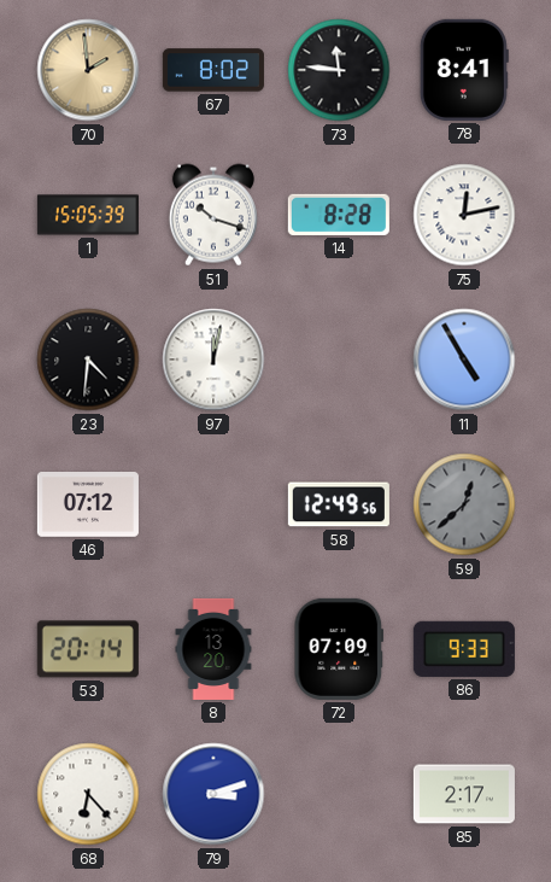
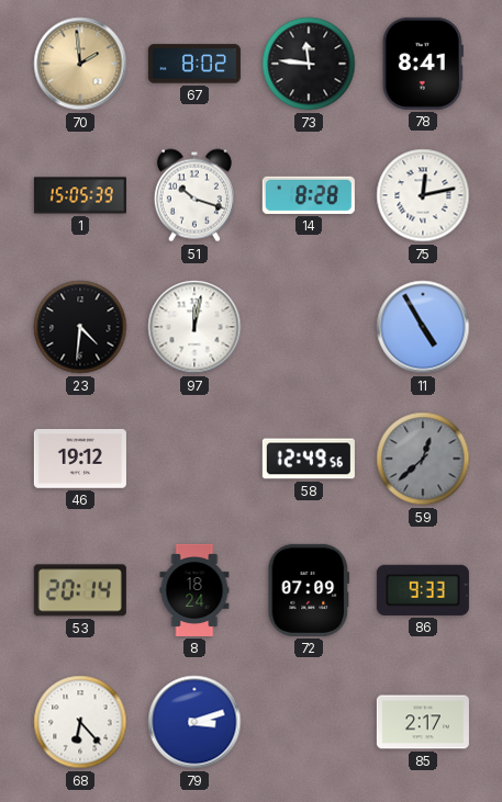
46: 07:12 -> 19:12 (80, 460)
8: 13:20 -> 18:24 (194, 590)
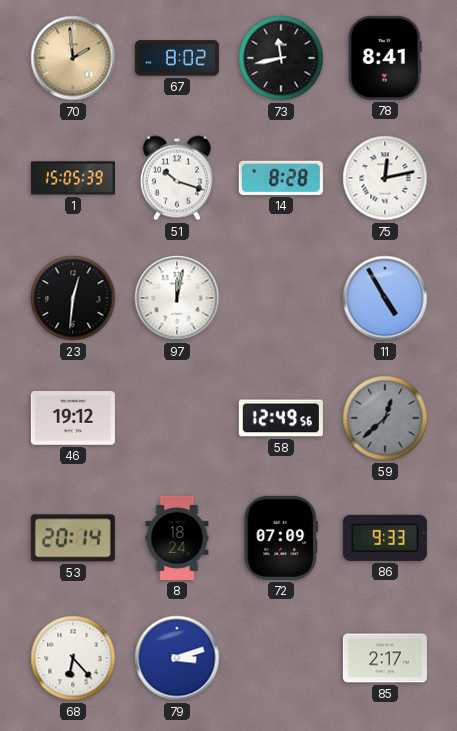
73: 11:46 -> 11:43 (281, 58)
23: 4:31 -> 12:31 (73, 298)
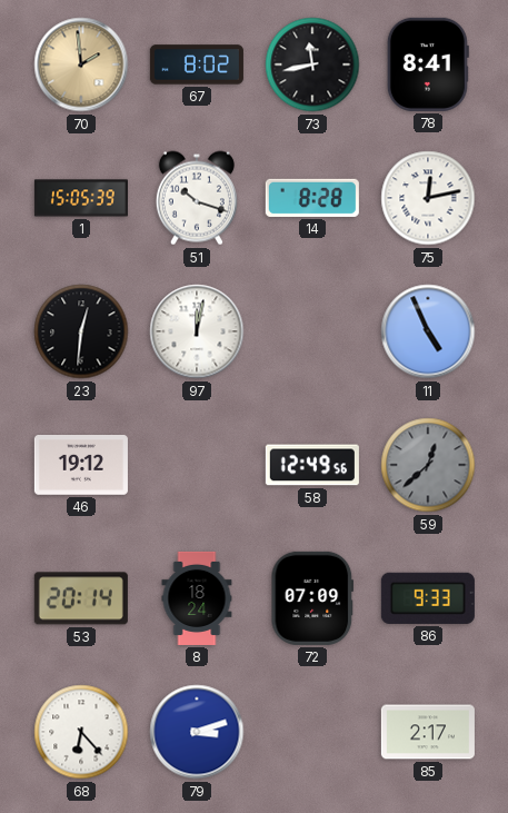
11: 4:55 -> 4:56 (428, 331)
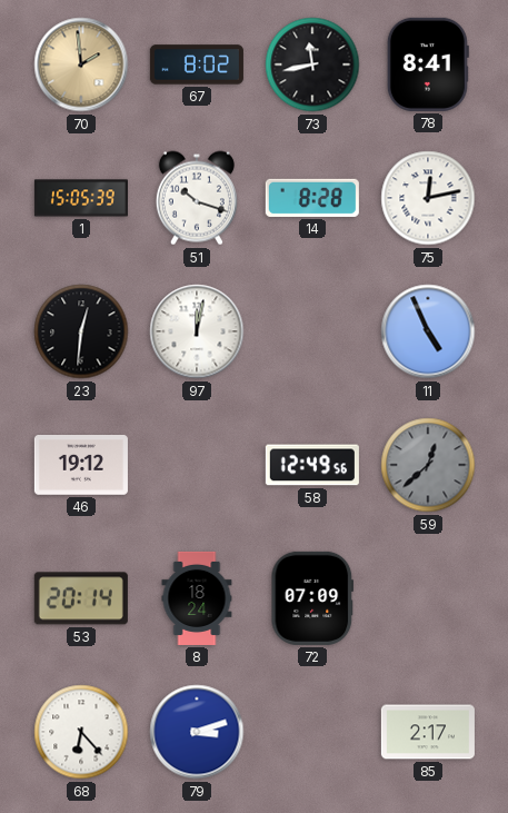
86: 9:33 -> none (428, 598)
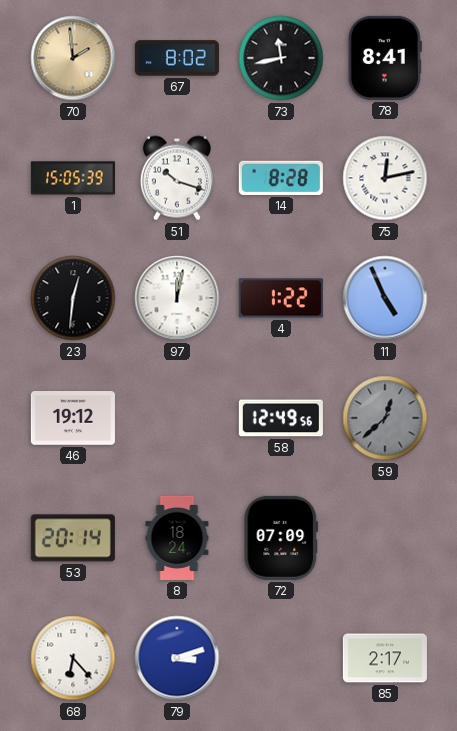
4: none -> 1:22 (281, 298)
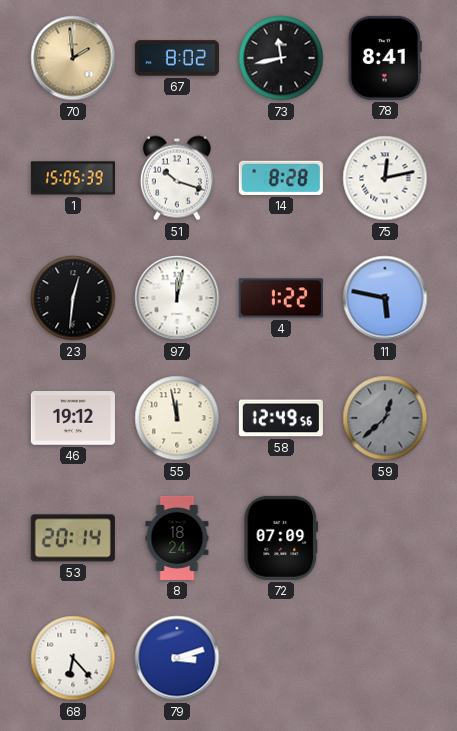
11: 4:56 -> 5:47 (385, 298)
55: none -> 11:58 (177, 418)
85: 2:17 -> none (385, 658)
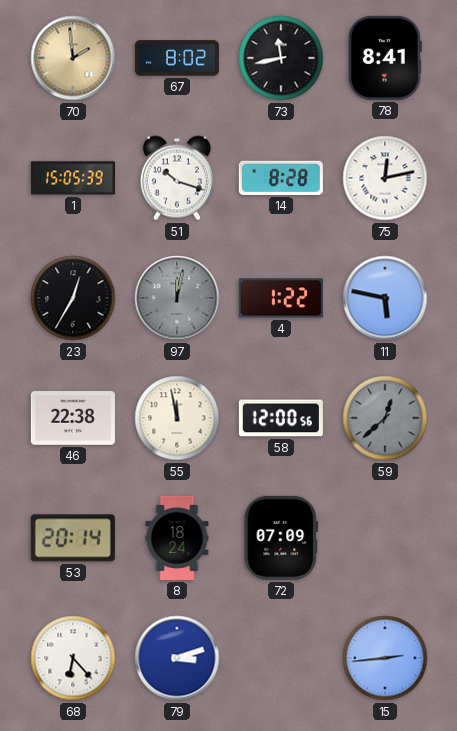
23: 12:31 -> 12:35 (73, 298)
97 dial: white -> grey (177, 298)
46: 19:12 -> 22:38 (73, 419)
58: 12:49 -> 12:00 (281, 418)
15: none -> 2:44 (385, 658)
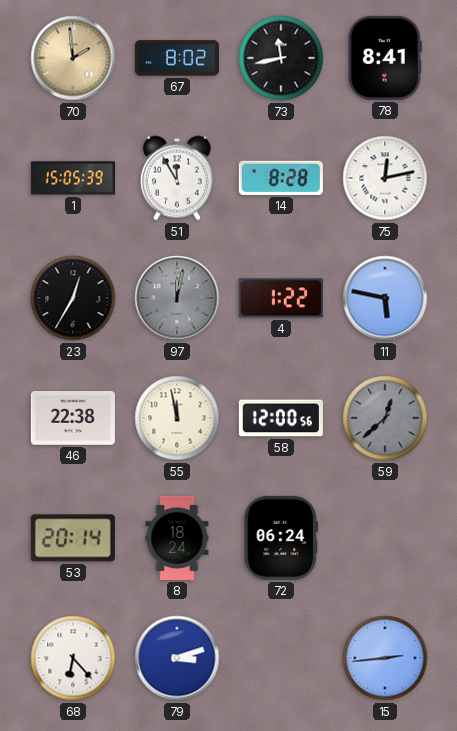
51: 10:18 -> 11:55 (177, 178)
72: 07:09 -> 06:24 (281, 538)
